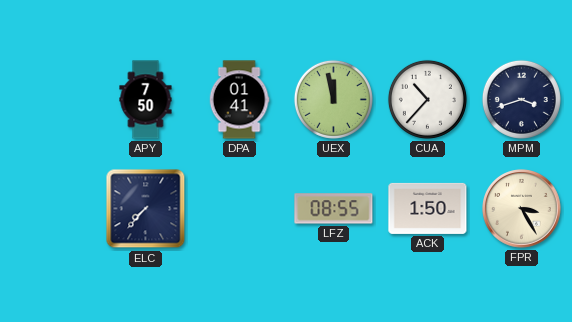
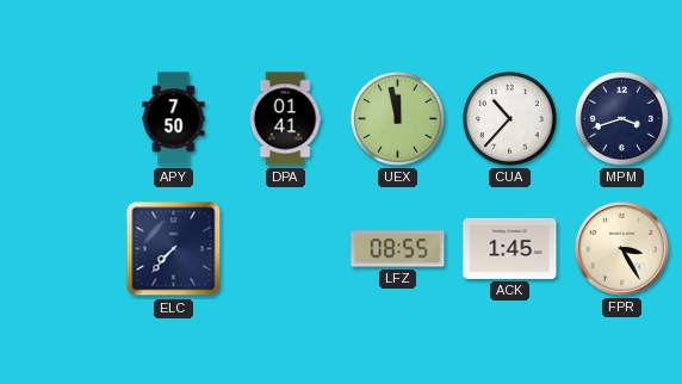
ACK: 1:50 -> 1:45 (510, 248)
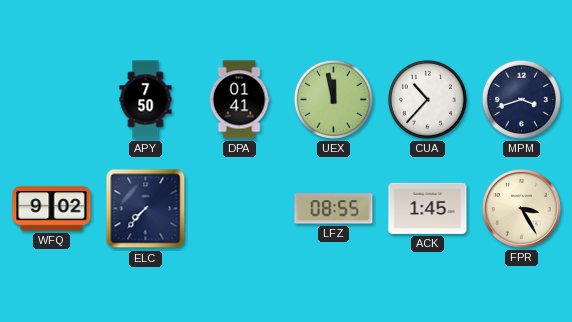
WFQ: none -> 9:02 (52, 209)
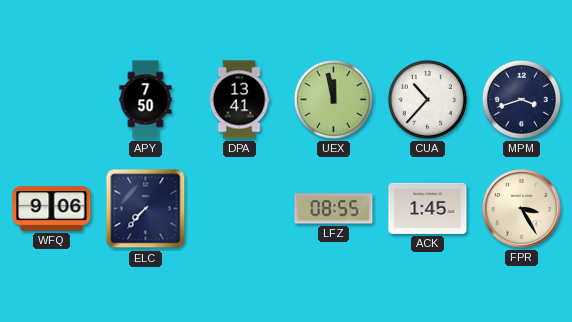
DPA: 01:41 -> 13:41 (239, 100)
WFQ: 9:02 -> 9:06 (52, 209)
